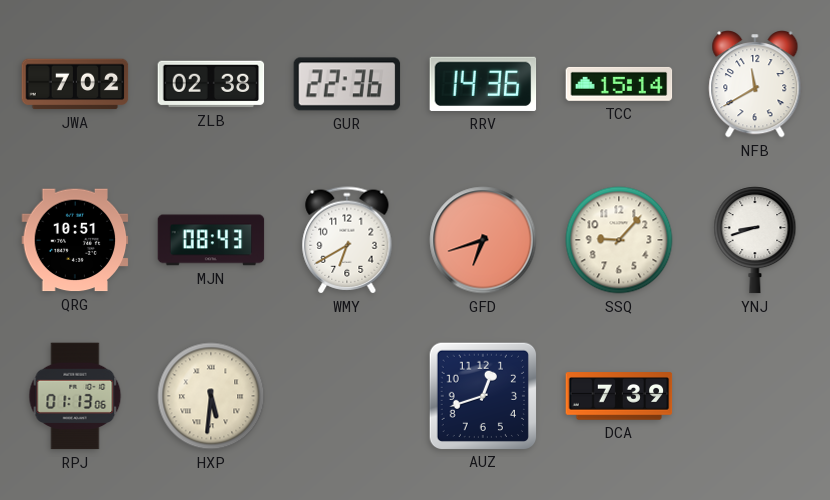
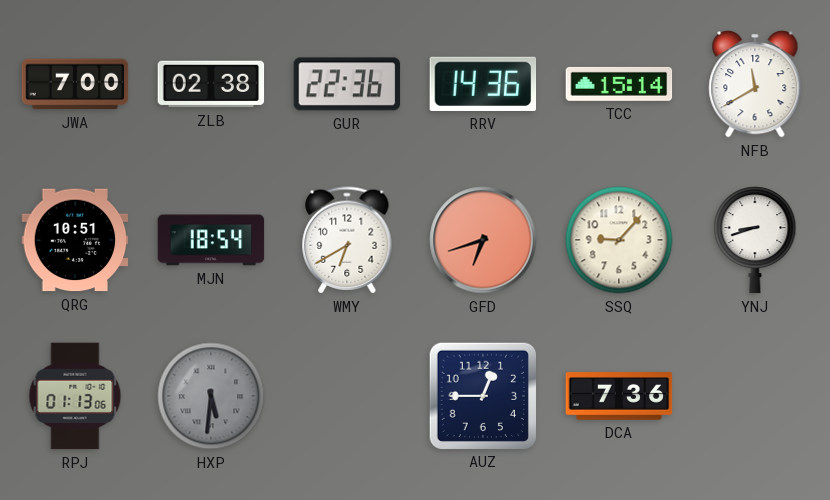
JWA: 7:02 -> 7:00 (75, 84)
MJN: 08:43 -> 18:54 (211, 240)
HXP dial: cream -> grey (211, 396)
AUZ: 12:42 -> 12:45 (482, 395)
DCA: 7:39 -> 7:36 (619, 396)
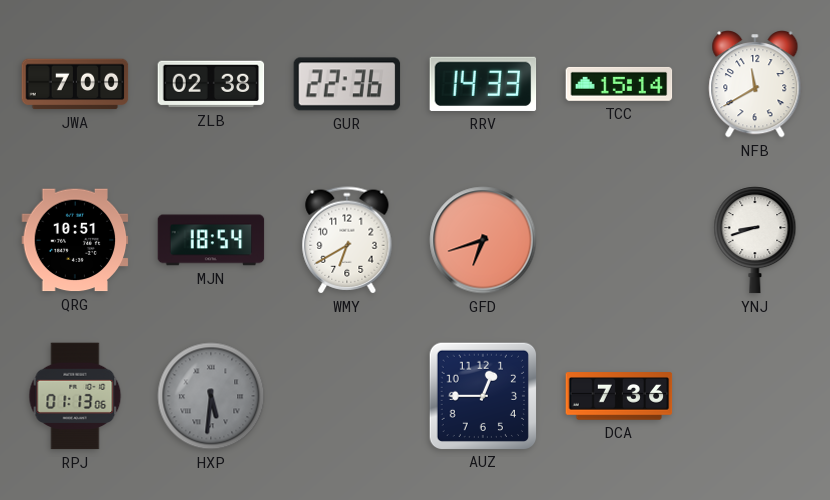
RRV: 14:36 -> 14:33 (483, 84)
SSQ: 9:07 -> none (619, 240)
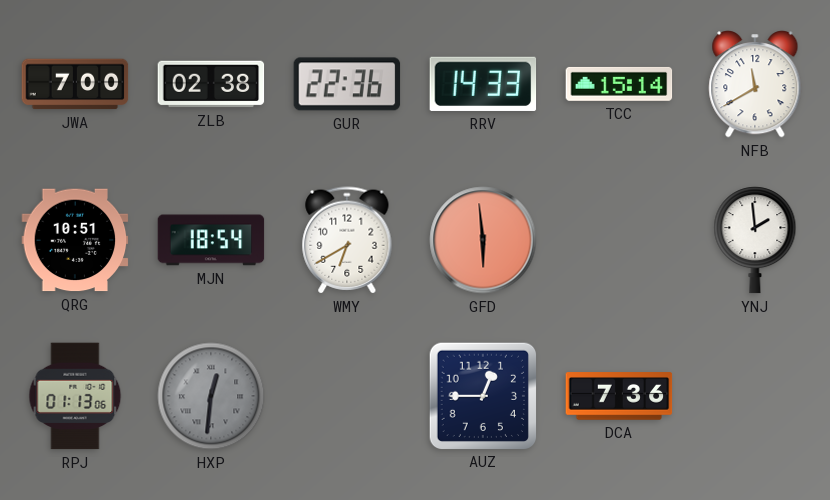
GFD: 6:42 -> 5:59 (483, 240)
YNJ: 8:42 -> 1:59 (755, 240)
HXP: 5:31 -> 12:31 (211, 396)
